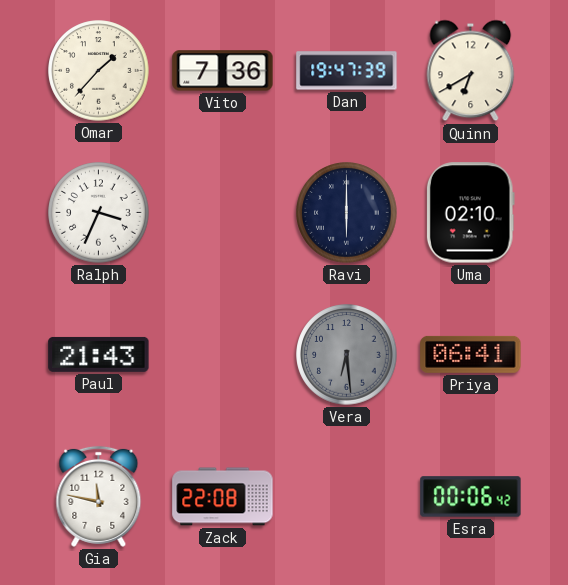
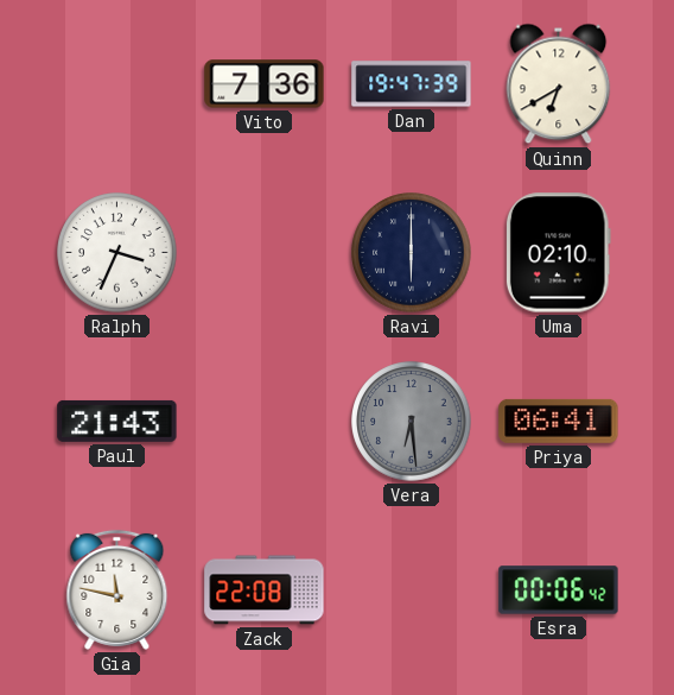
Omar: 1:37 -> none (99, 71)
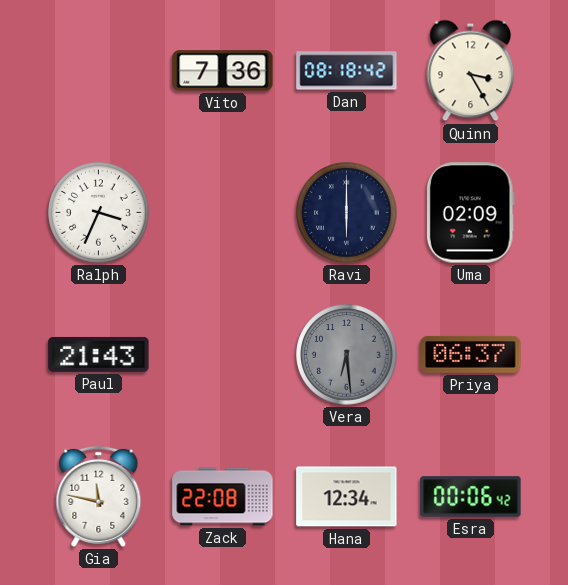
Dan: 19:47 -> 08:18 (347, 71)
Quinn: 6:40 -> 3:25 (471, 71)
Uma: 02:10 -> 02:09 (470, 213)
Priya: 06:41 -> 06:37 (471, 354)
Hana: none -> 12:34 (347, 497)
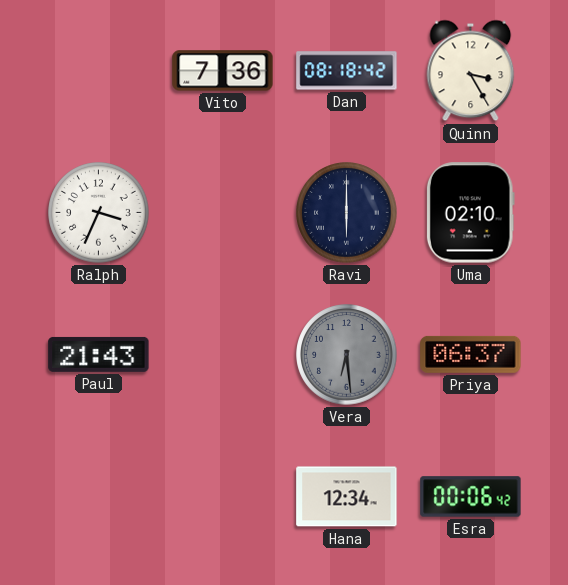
Uma: 02:09 -> 02:10 (470, 213)
Gia: 11:47 -> none (99, 496)
Zack: 22:08 -> none (223, 497)
